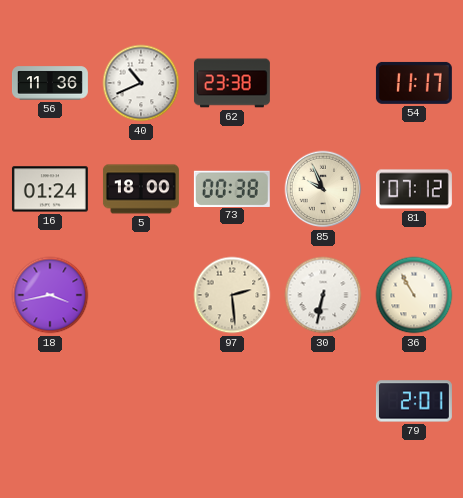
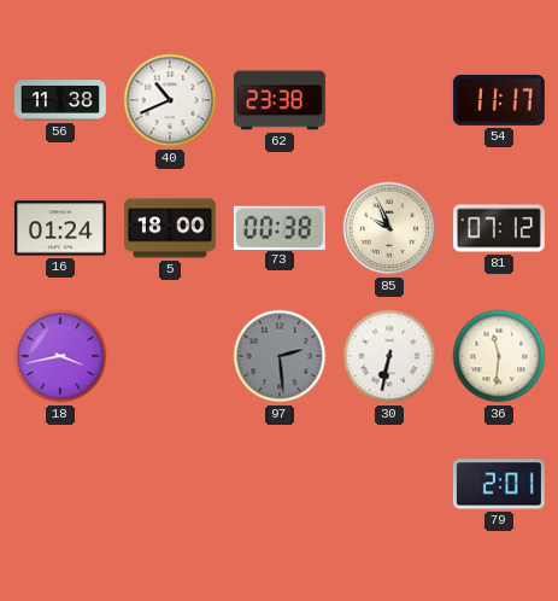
56: 11:36 -> 11:38 (60, 100)
97 dial: cream -> grey (280, 356)
36: 10:55 -> 11:31 (499, 356)
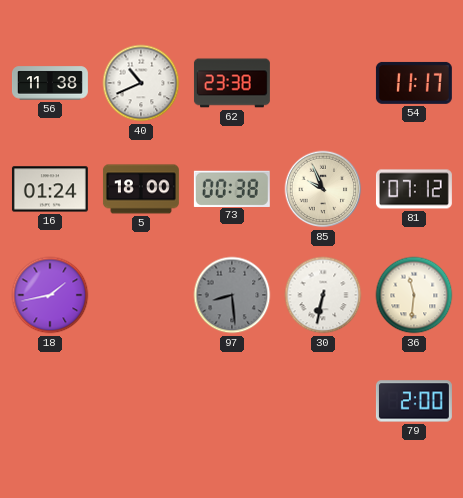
18: 3:43 -> 1:43 (50, 295)
97: 2:29 -> 8:29 (232, 295)
79: 2:01 -> 2:00 (414, 401)
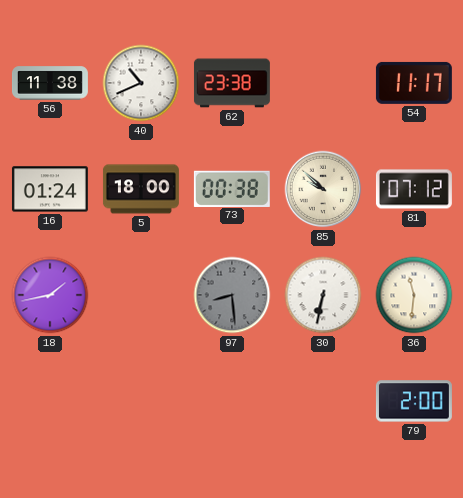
85: 9:56 -> 9:52 (323, 189)
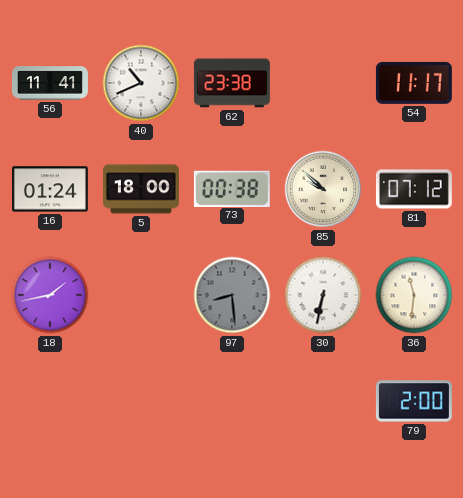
56: 11:38 -> 11:41 (50, 83)
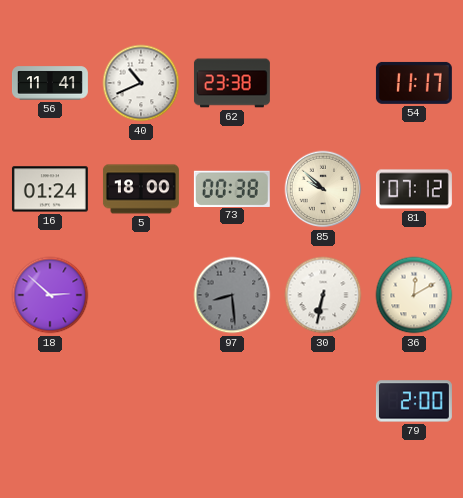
18: 1:43 -> 2:52 (50, 295)
36: 11:31 -> 12:10 (414, 295)
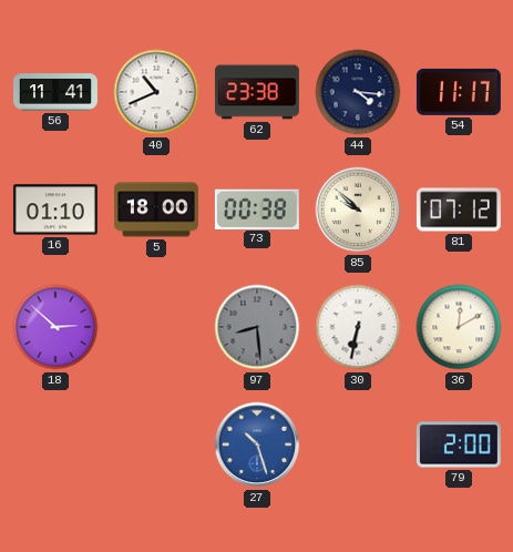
44: none -> 4:16 (358, 92)
16: 01:24 -> 01:10 (55, 209)
27: none -> 10:27 (257, 444)
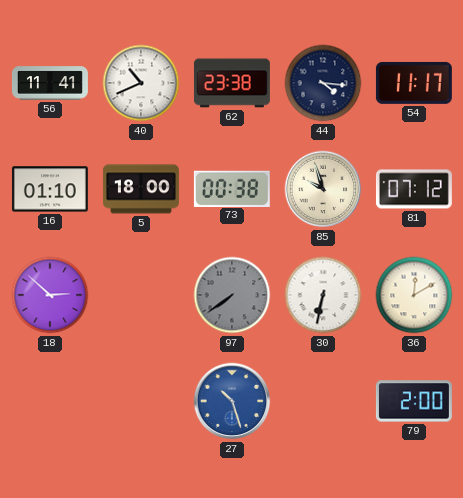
85: 9:52 -> 9:57 (323, 189)
97: 8:29 -> 7:39 (232, 295)
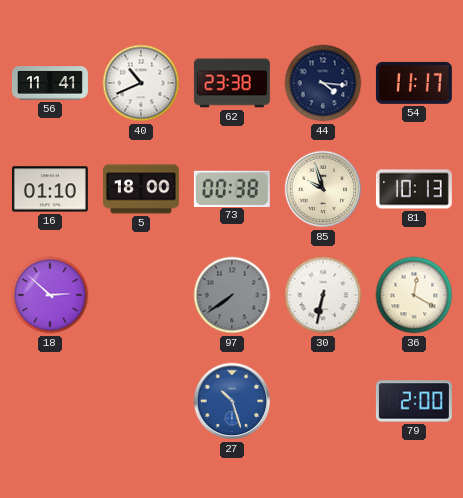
81: 07:12 -> 10:13 (414, 189)
36: 12:10 -> 12:20 (414, 295)
